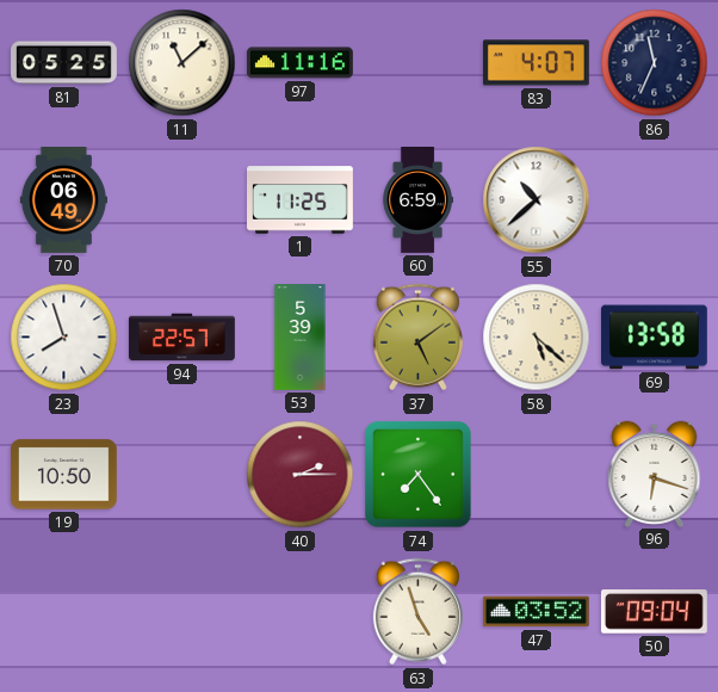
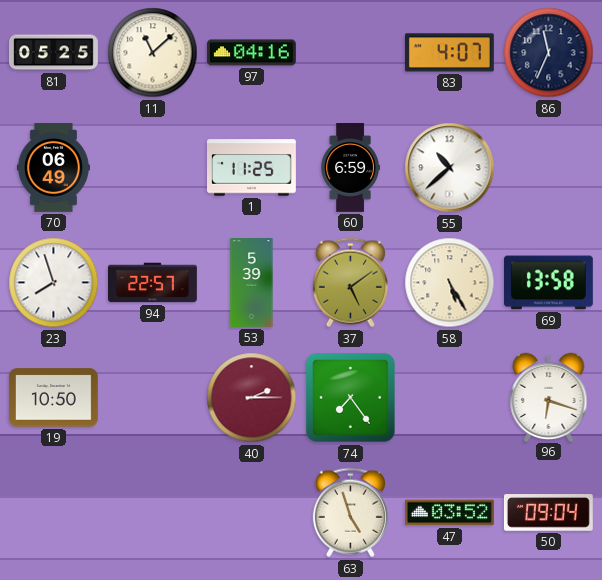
97: 11:16 -> 04:16 (251, 53)
58: 5:22 -> 5:25 (450, 283)
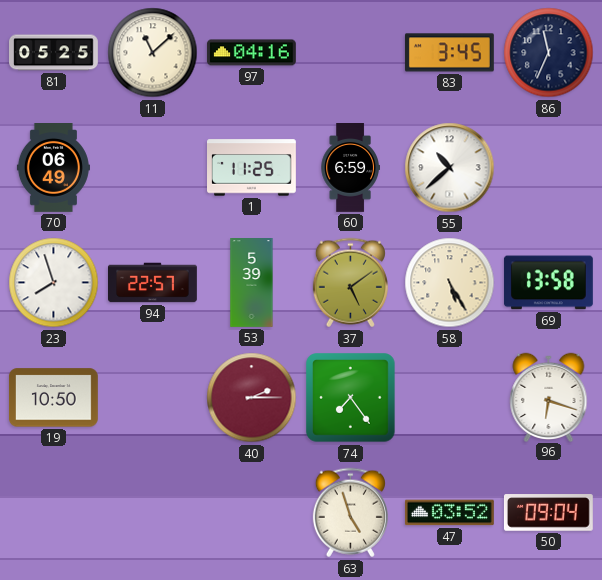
83: 4:07 -> 3:45 (450, 53)
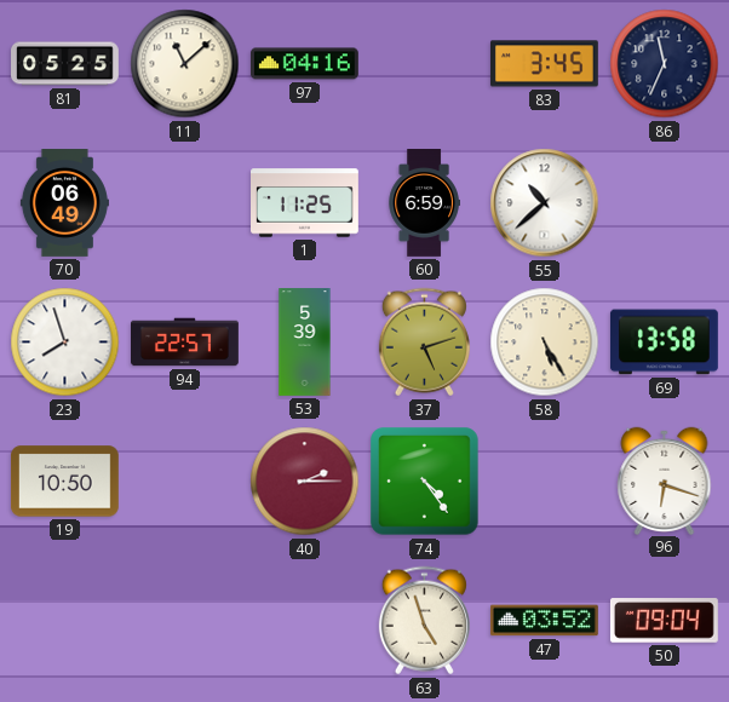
37: 5:09 -> 5:12 (424, 343)
74: 7:24 -> 4:24 (425, 482)
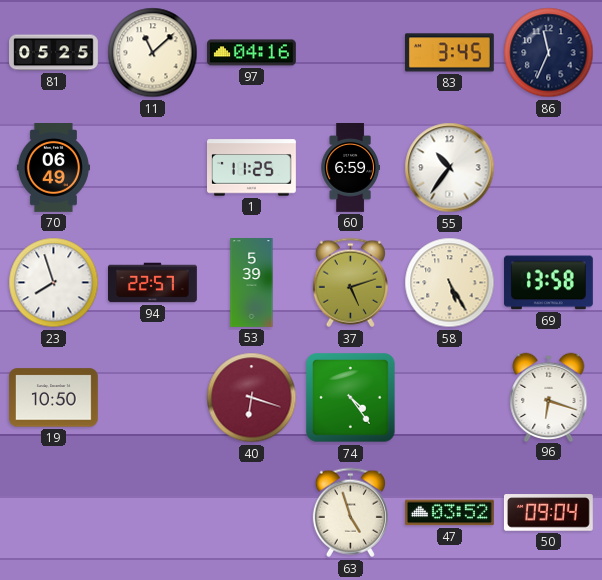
55: 10:38 -> 10:36 (450, 168)
40: 2:15 -> 6:18 (252, 398)
